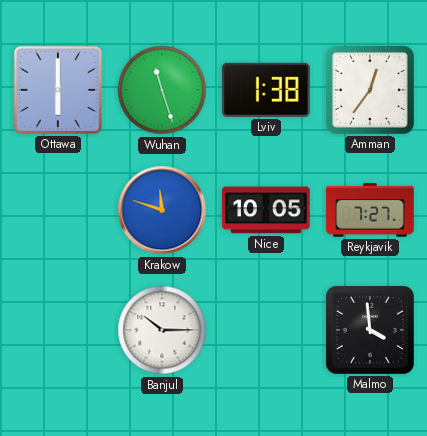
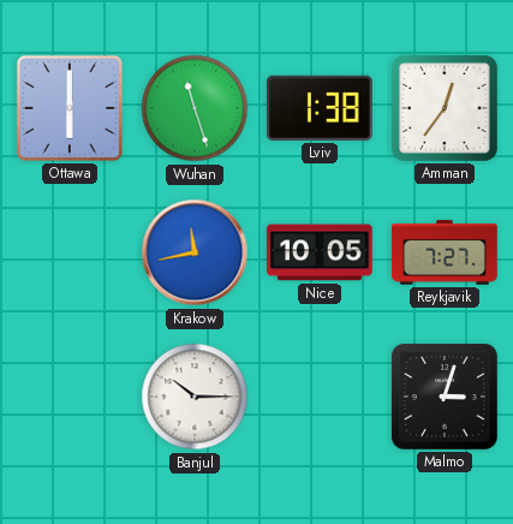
Krakow: 11:48 -> 11:43 (195, 252)
Malmo: 3:59 -> 3:03 (445, 397)
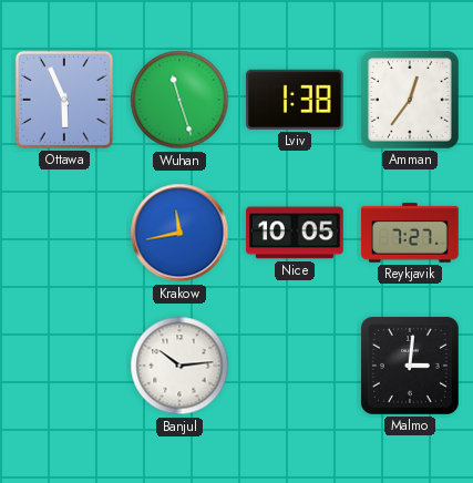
Ottawa: 6:00 -> 5:56 (64, 100)
Banjul: 10:15 -> 10:14 (179, 366)
Malmo: 3:03 -> 3:01 (410, 366)
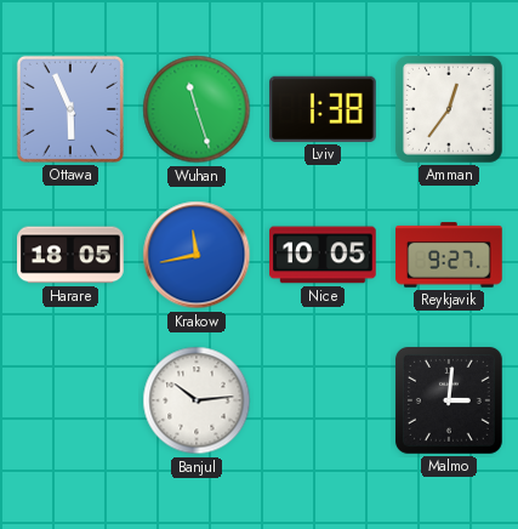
Harare: none -> 18:05 (70, 255)
Reykjavik: 7:27 -> 9:27 (449, 255)
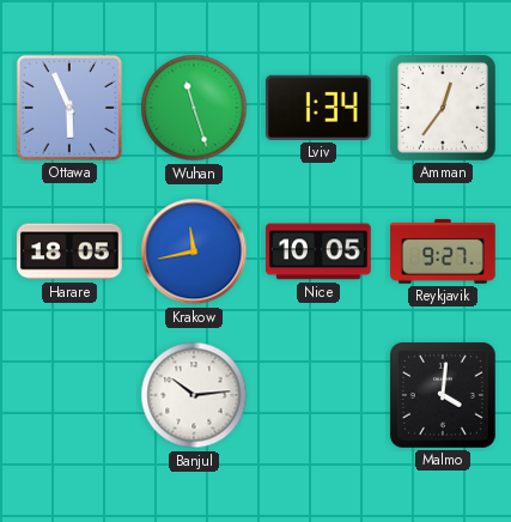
Lviv: 1:38 -> 1:34 (320, 108)
Malmo: 3:01 -> 4:01 (443, 395)
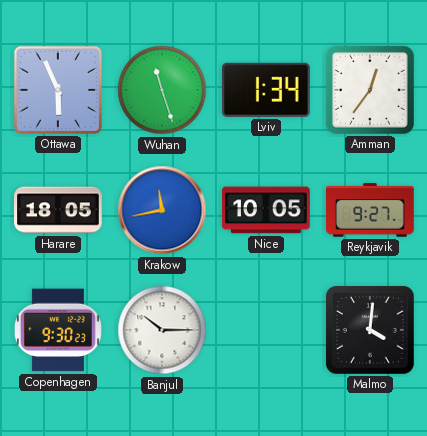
Copenhagen: none -> 9:30 (58, 330)
Banjul: 10:14 -> 10:15 (162, 330)
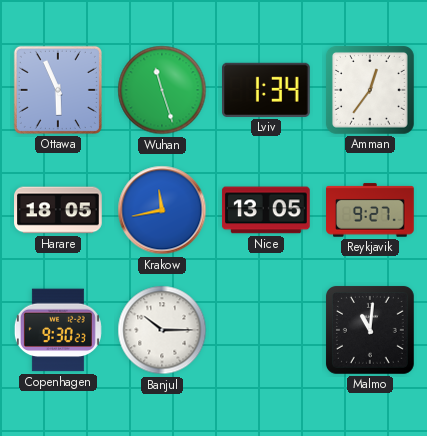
Nice: 10:05 -> 13:05 (266, 210)
Malmo: 4:01 -> 11:01 (370, 330)
